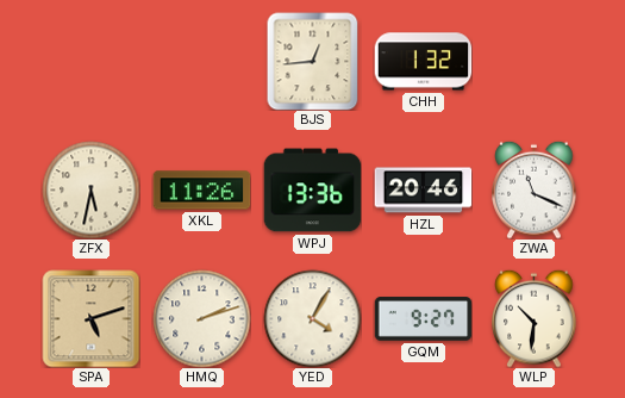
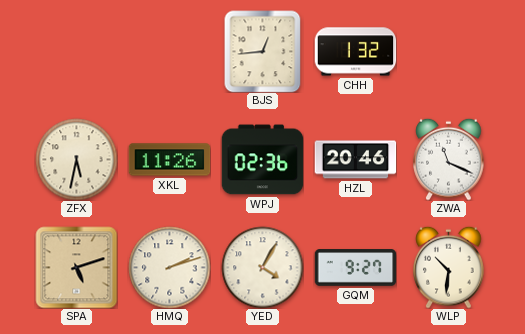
WPJ: 13:36 -> 02:36 (262, 160)
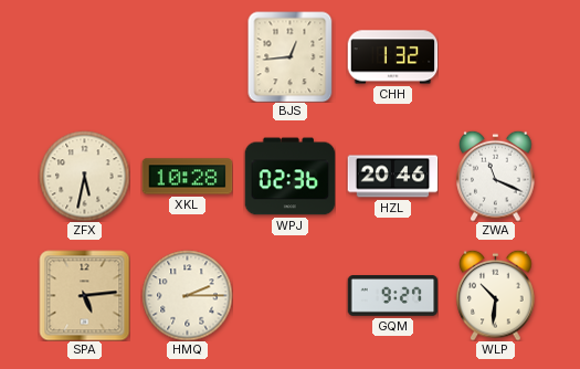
XKL: 11:26 -> 10:28 (187, 177)
SPA: 5:12 -> 5:14 (84, 295)
HMQ: 2:12 -> 2:15 (187, 295)
YED: 4:05 -> none (262, 267)
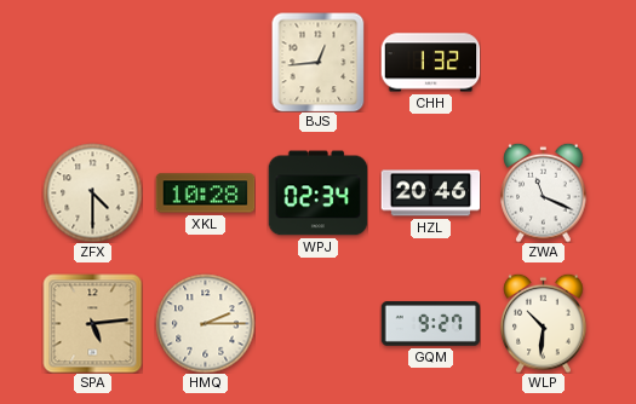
ZFX: 5:32 -> 4:30 (92, 192)
WPJ: 02:36 -> 02:34 (317, 194)
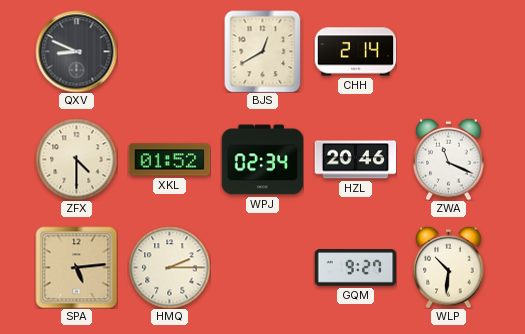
QXV: none -> 8:49 (76, 51)
BJS: 12:44 -> 12:40 (263, 51)
CHH: 1:32 -> 2:14 (355, 52)
XKL: 10:28 -> 01:52 (169, 160)
